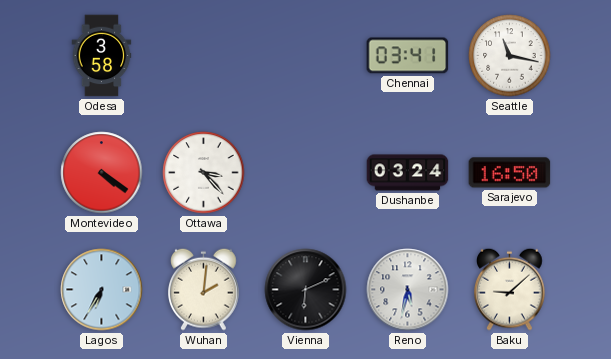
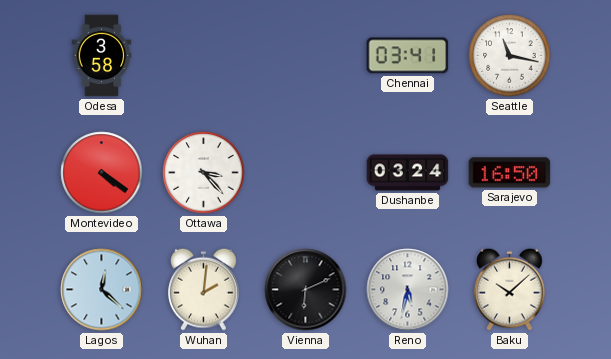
Lagos: 6:35 -> 12:22 (102, 290)
Baku: 9:08 -> 10:08 (510, 289)
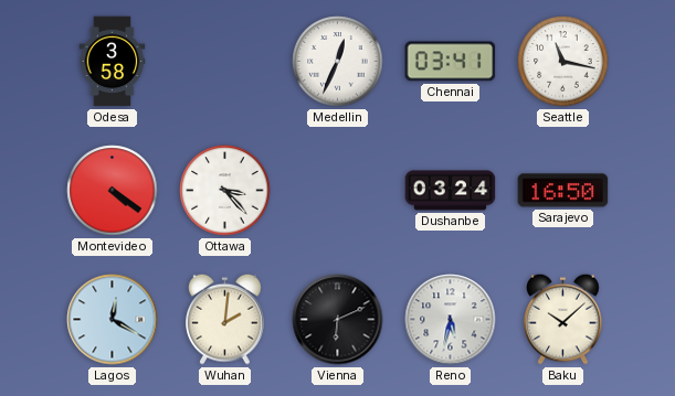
Medellin: none -> 12:34 (338, 62)
Lagos: 12:22 -> 12:20 (113, 320)
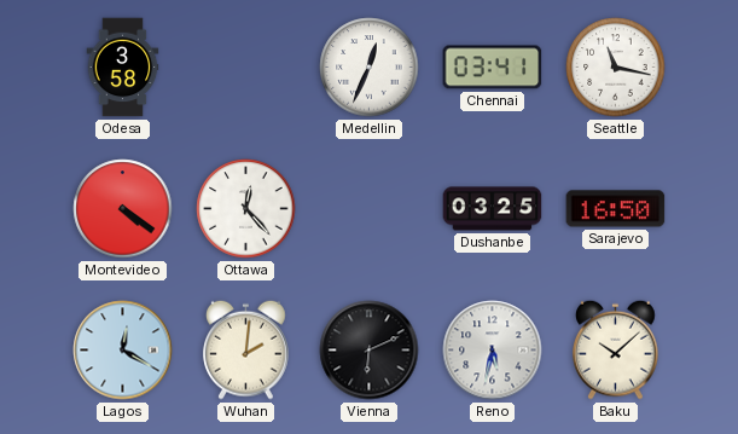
Ottawa: 3:23 -> 12:23 (246, 209)
Dushanbe: 03:24 -> 03:25 (493, 209)
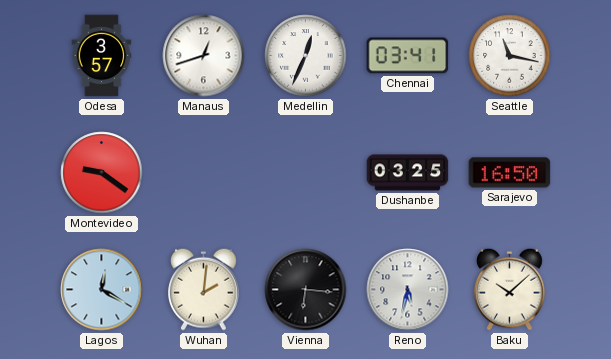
Odesa: 3:58 -> 3:57 (102, 56)
Manaus: none -> 12:42 (204, 56)
Montevideo: 4:21 -> 9:21 (102, 173)
Ottawa: 12:23 -> none (246, 209)
Vienna: 6:11 -> 6:16 (306, 290)
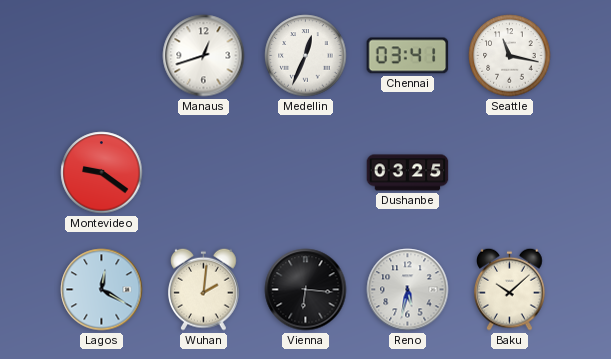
Odesa: 3:57 -> none (102, 56)
Sarajevo: 16:50 -> none (510, 173)
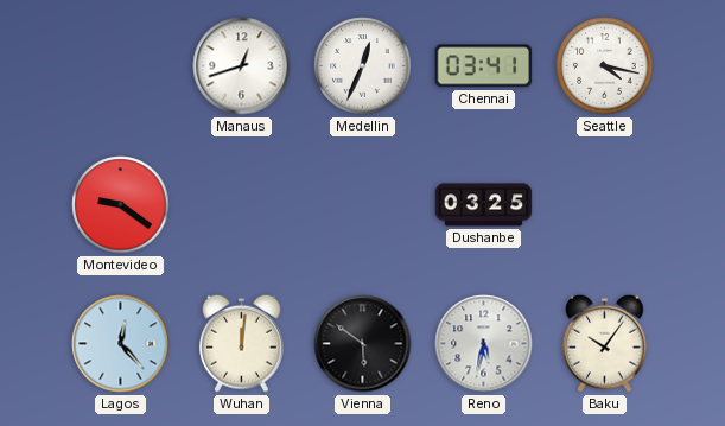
Seattle: 11:17 -> 4:17 (605, 66)
Lagos: 12:20 -> 12:23 (121, 344)
Wuhan: 2:01 -> 12:01 (242, 343)
Vienna: 6:16 -> 5:51 (363, 344)
Baku: 10:08 -> 10:06 (605, 343)
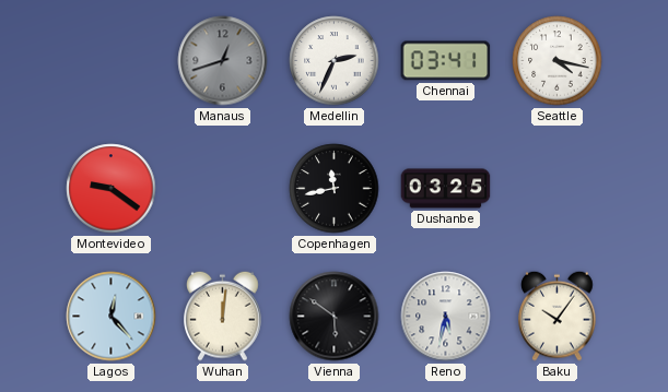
Manaus dial: white -> grey (223, 61)
Medellin: 12:34 -> 2:34 (335, 61)
Copenhagen: none -> 11:43 (335, 189)
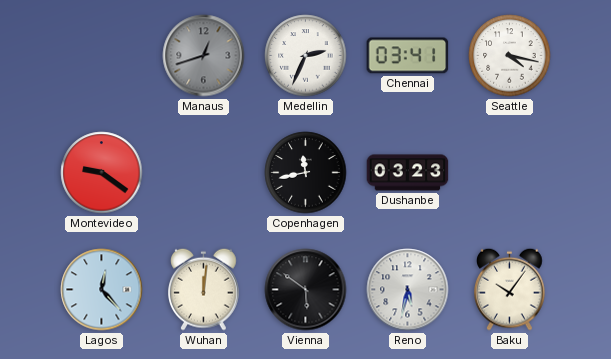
Dushanbe: 03:25 -> 03:23 (408, 173)
